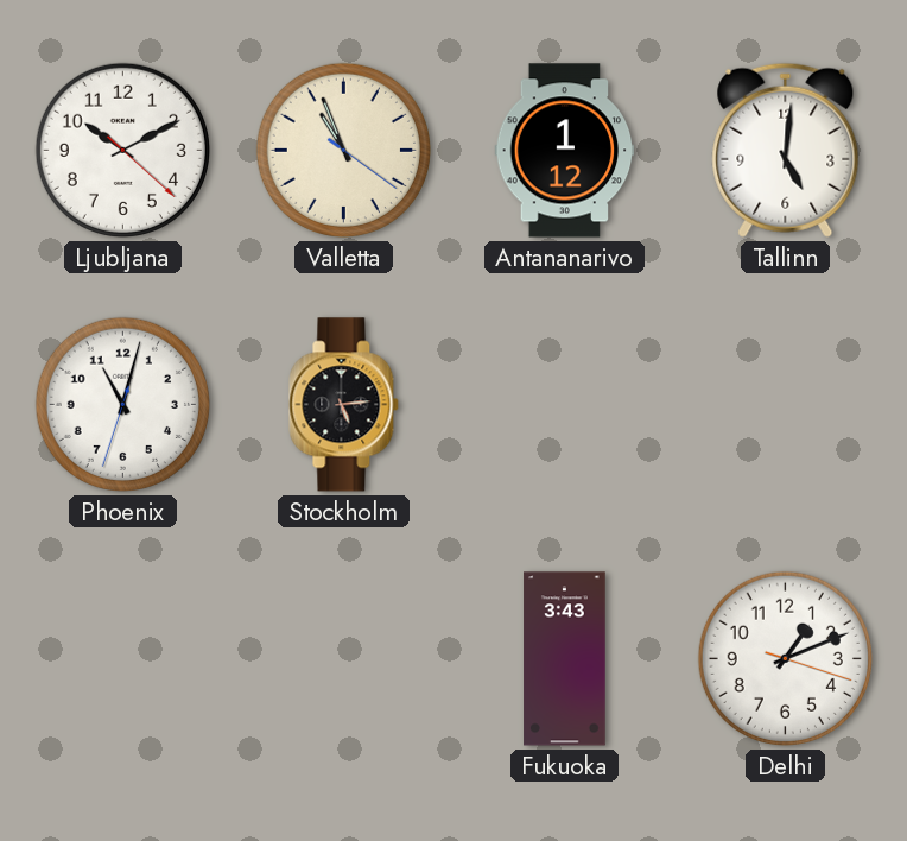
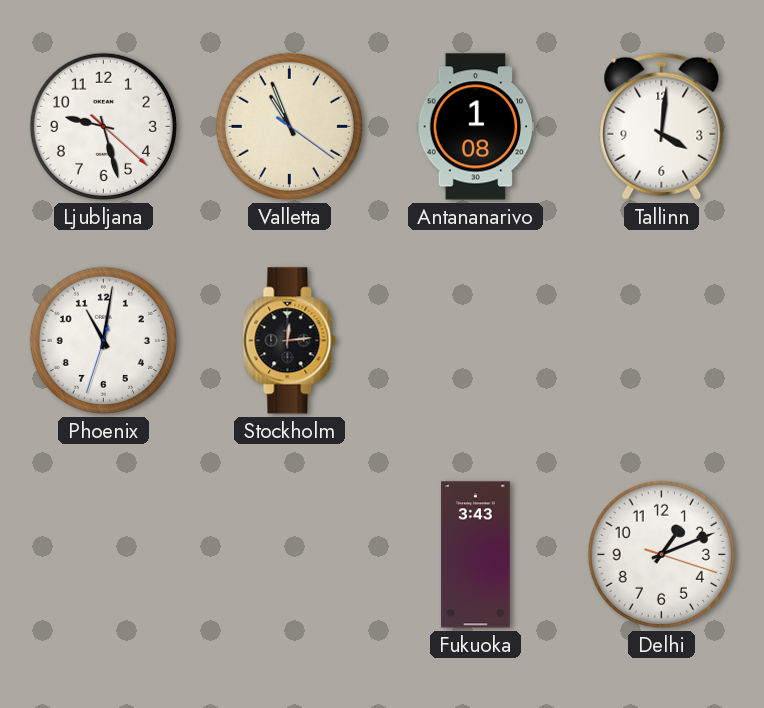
Ljubljana: 10:10 -> 9:27 (103, 126)
Antananarivo: 1:12 -> 1:08 (476, 127)
Tallinn: 5:01 -> 4:01 (662, 126)
Phoenix: 11:02 -> 11:01 (103, 340)
Stockholm: 5:14 -> 12:14 (290, 341)
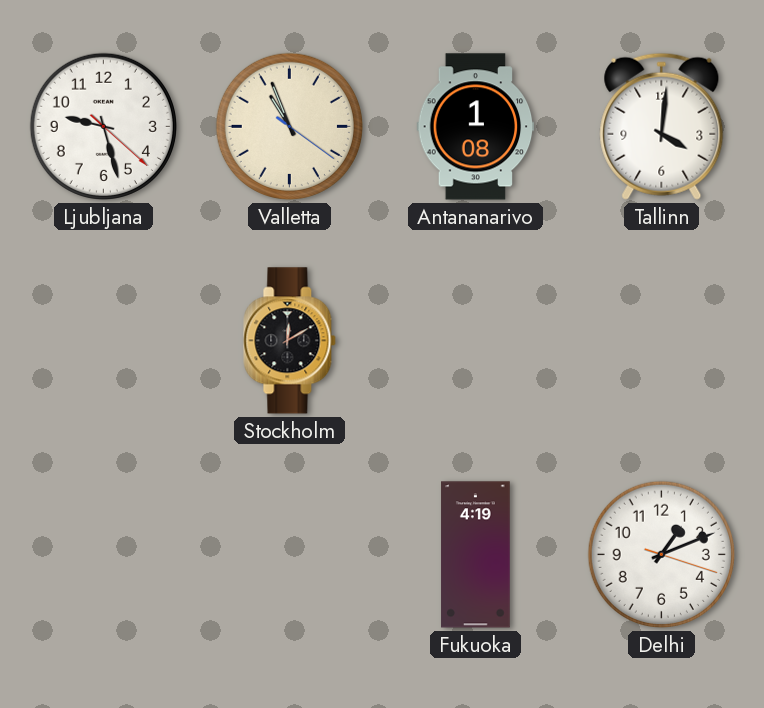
Phoenix: 11:01 -> none (103, 340)
Stockholm: 12:14 -> 12:10 (290, 341)
Fukuoka: 3:43 -> 4:19 (476, 555)
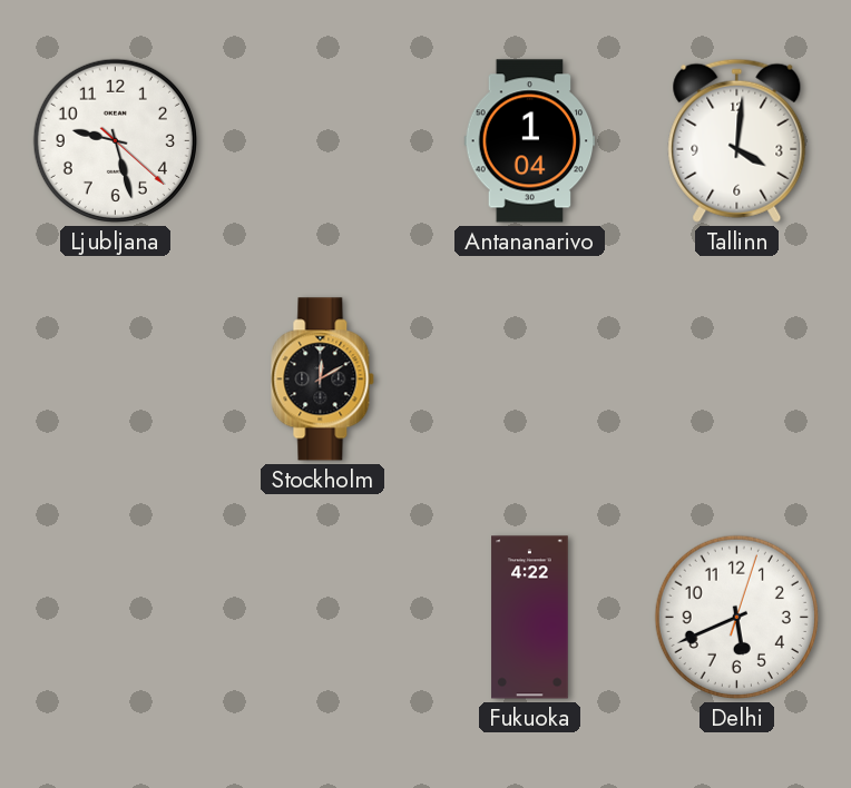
Valletta: 10:56 -> none (289, 126)
Antananarivo: 1:08 -> 1:04 (530, 141)
Fukuoka: 4:19 -> 4:22 (530, 618)
Delhi: 1:11 -> 5:41 (736, 617)
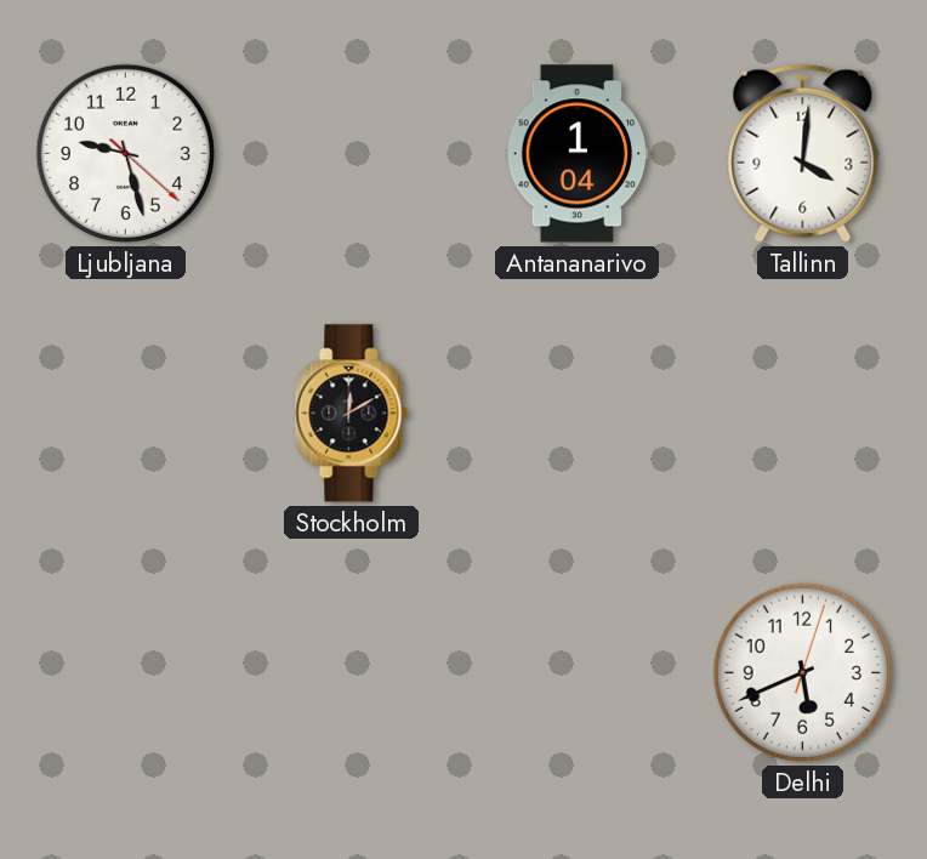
Fukuoka: 4:22 -> none (530, 618)
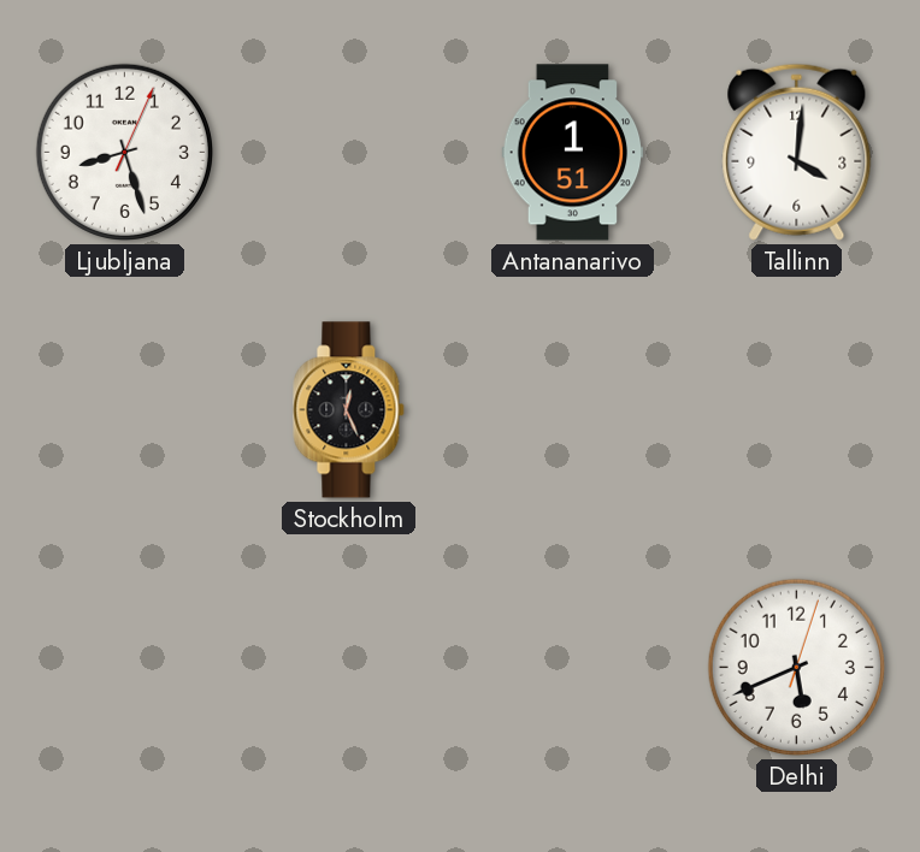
Ljubljana: 9:27 -> 8:27 (124, 152)
Antananarivo: 1:04 -> 1:51 (573, 153)
Stockholm: 12:10 -> 12:26 (349, 410)
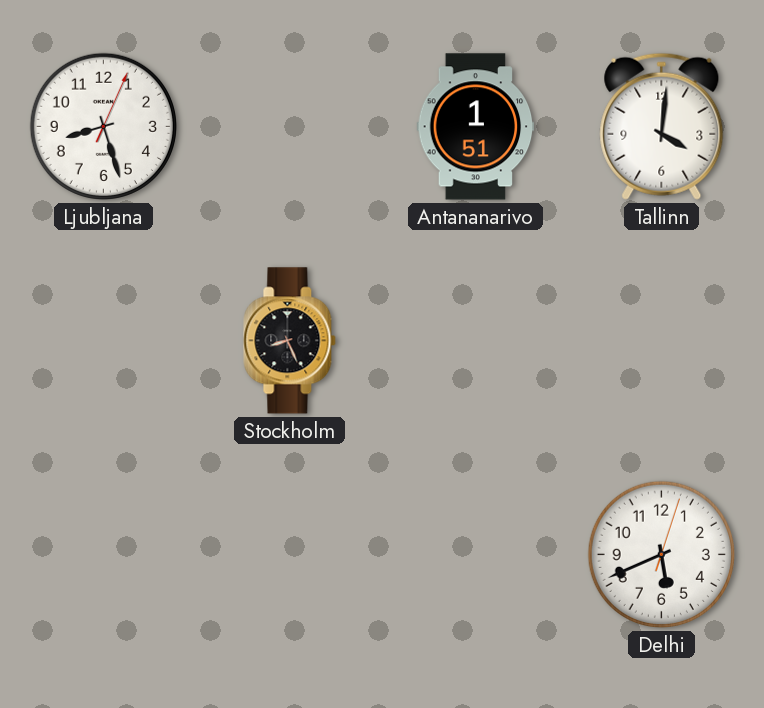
Stockholm: 12:26 -> 8:26 (290, 341)
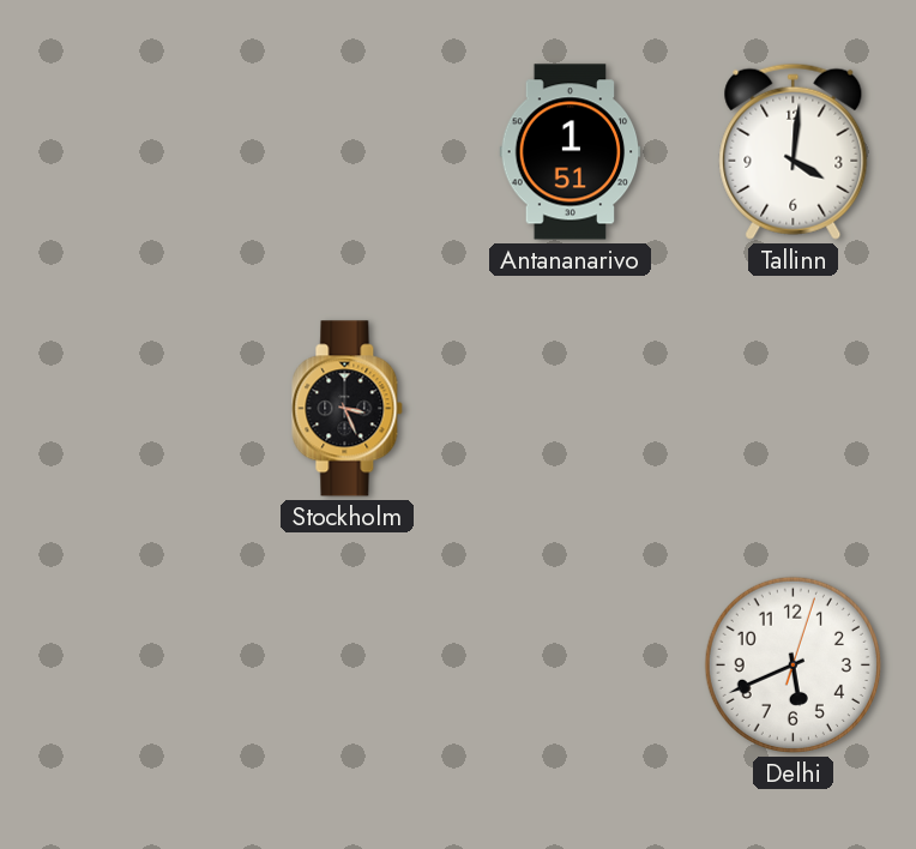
Ljubljana: 8:27 -> none (103, 126)
Stockholm: 8:26 -> 3:26 (348, 409)
